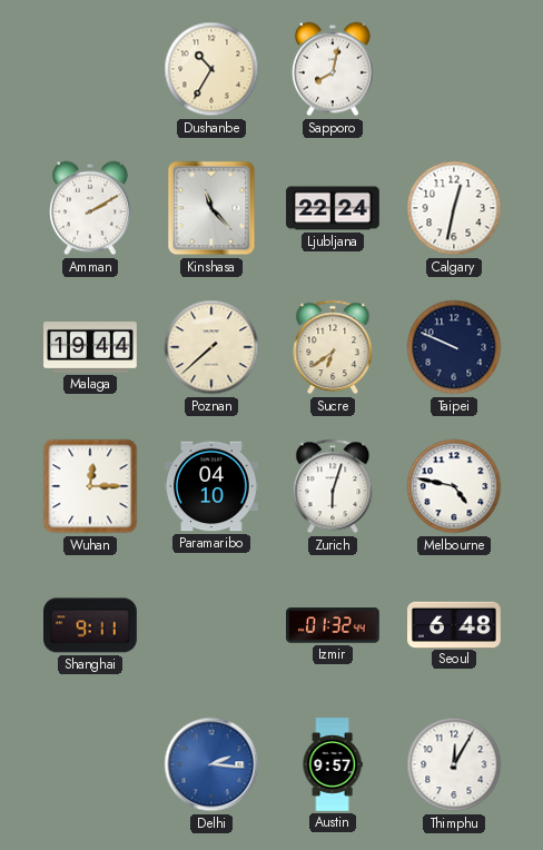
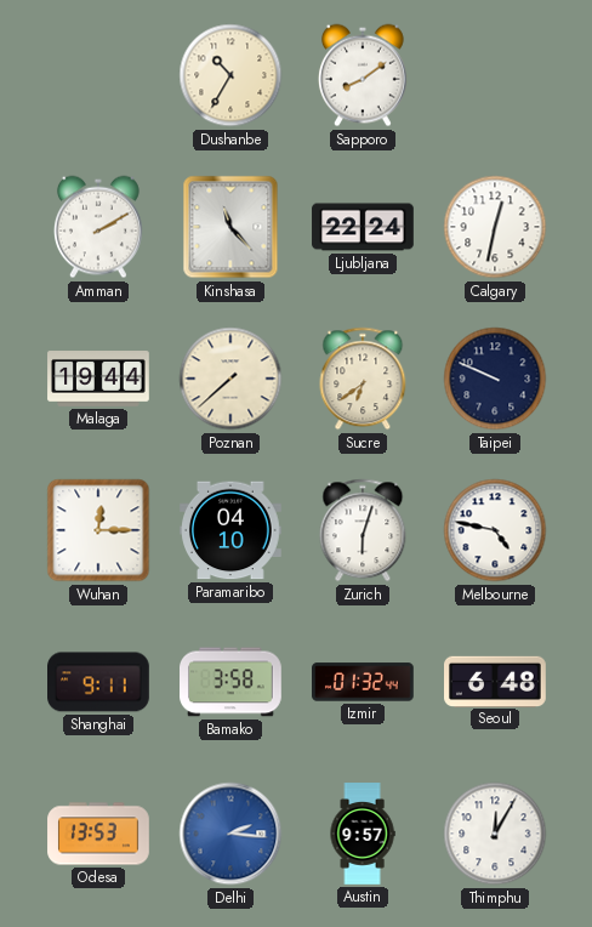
Sapporo: 8:02 -> 8:09 (363, 75)
Bamako: none -> 3:58 (232, 682)
Odesa: none -> 13:53 (98, 834)
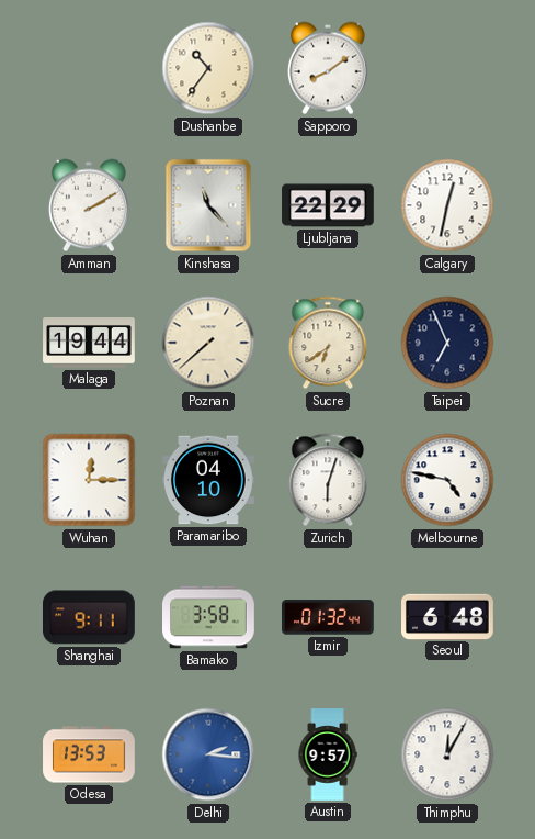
Dushanbe: 10:35 -> 10:36 (208, 68)
Ljubljana: 22:24 -> 22:29 (328, 205)
Taipei: 9:49 -> 6:56 (447, 343)
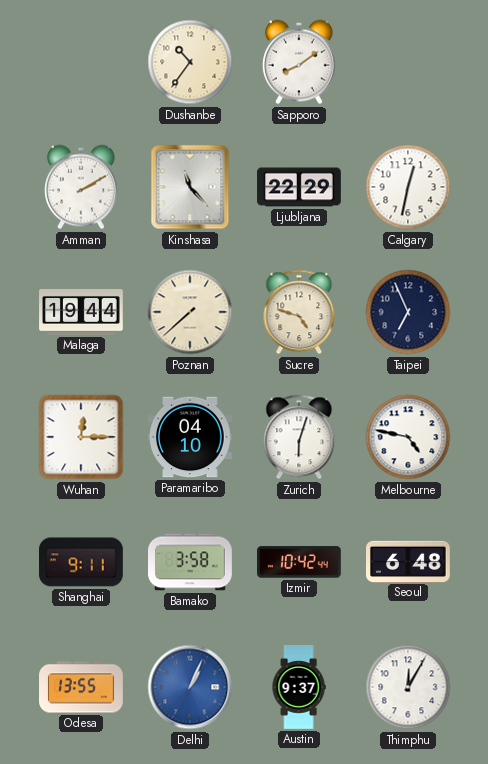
Sucre: 6:39 -> 4:48 (299, 312)
Izmir: 01:32 -> 10:42 (300, 562)
Odesa: 13:53 -> 13:55 (81, 687)
Delhi: 2:16 -> 1:04 (190, 687)
Austin: 9:57 -> 9:37 (299, 687)
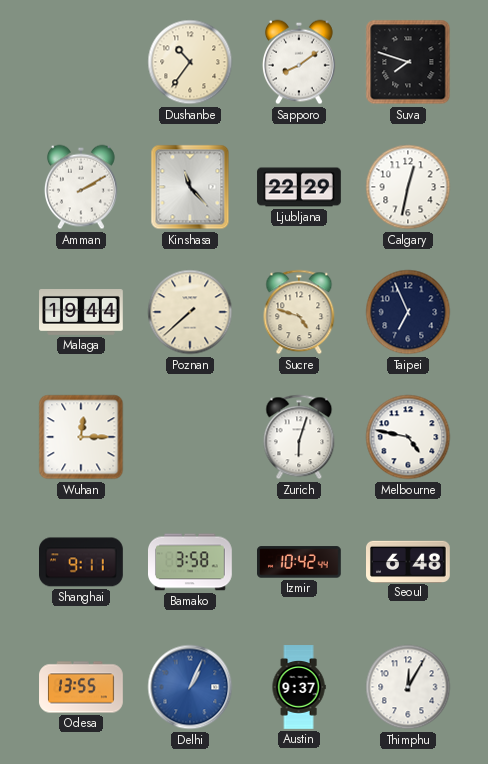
Suva: none -> 7:48 (408, 62)
Paramaribo: 04:10 -> none (191, 437)
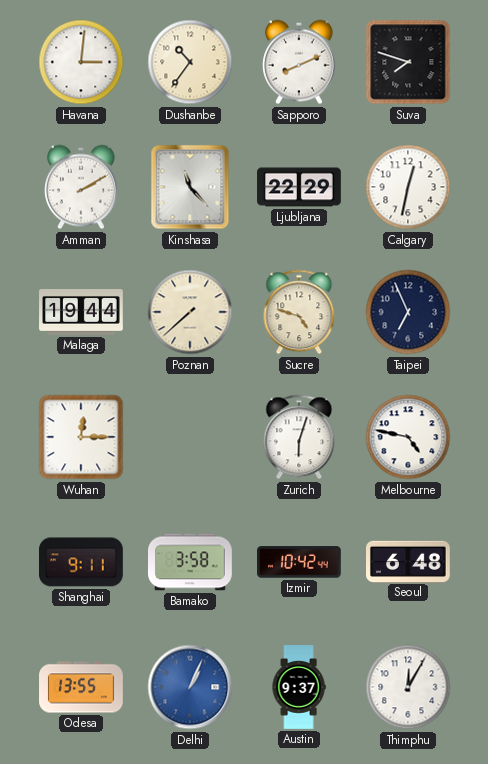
Havana: none -> 3:01 (81, 62)
Sapporo: 8:09 -> 8:11 (299, 62)
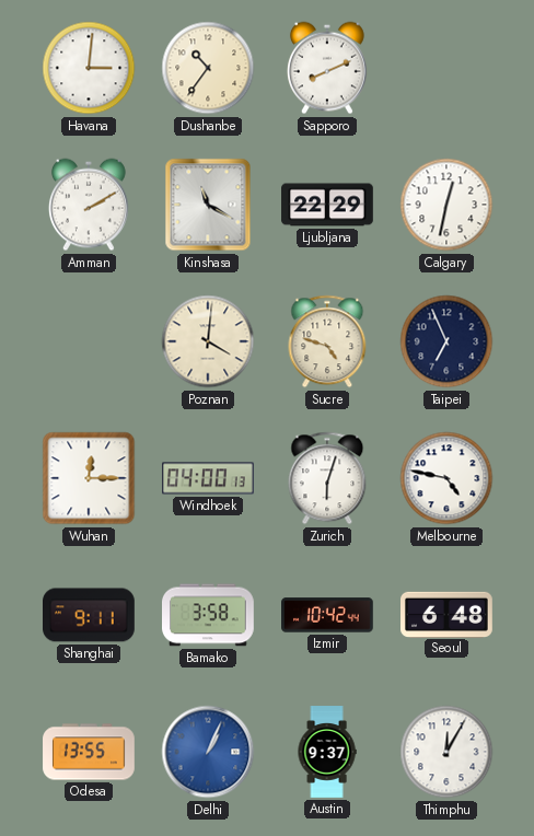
Suva: 7:48 -> none (408, 62)
Kinshasa: 11:23 -> 11:20 (208, 205)
Malaga: 19:44 -> none (81, 313)
Poznan: 7:38 -> 4:01 (208, 341)
Windhoek: none -> 04:00 (208, 478)
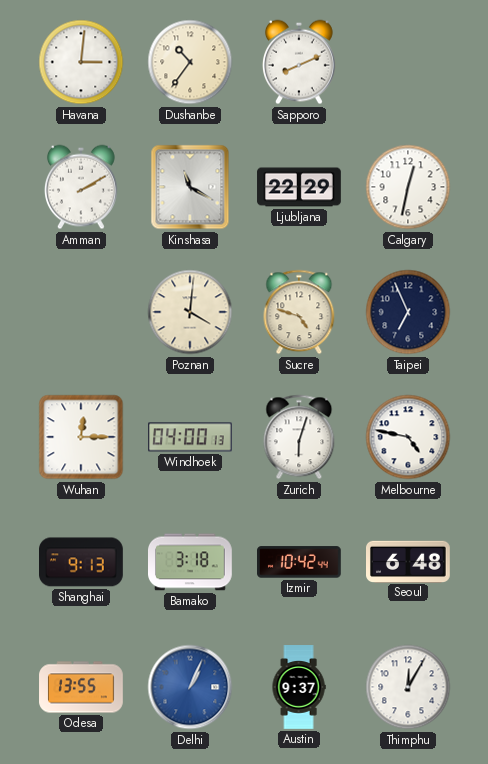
Shanghai: 9:11 -> 9:13 (82, 562)
Bamako: 3:58 -> 3:18 (191, 562)
